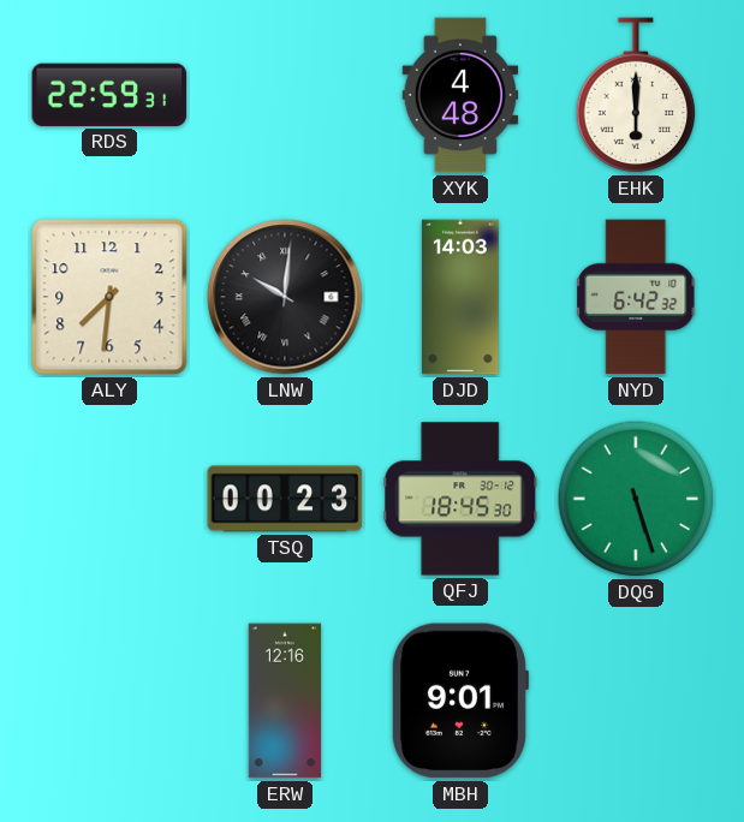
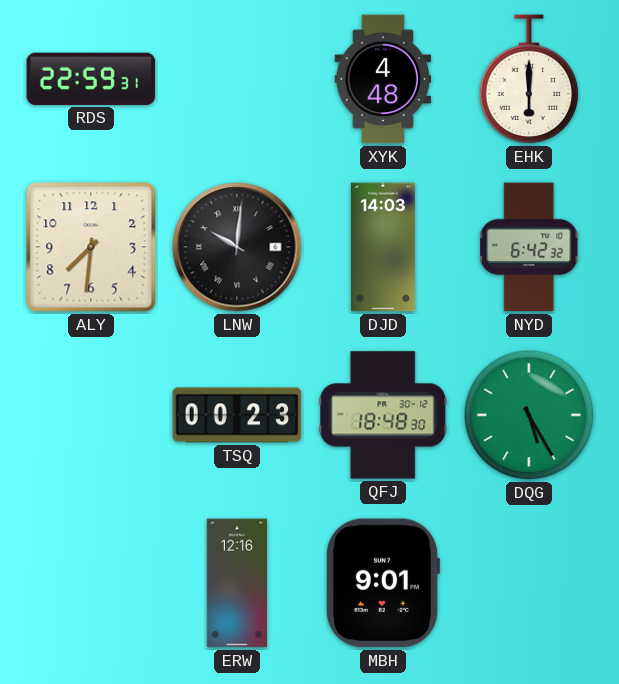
QFJ: 18:45 -> 18:48 (383, 415)
DQG: 5:27 -> 5:25 (529, 415)
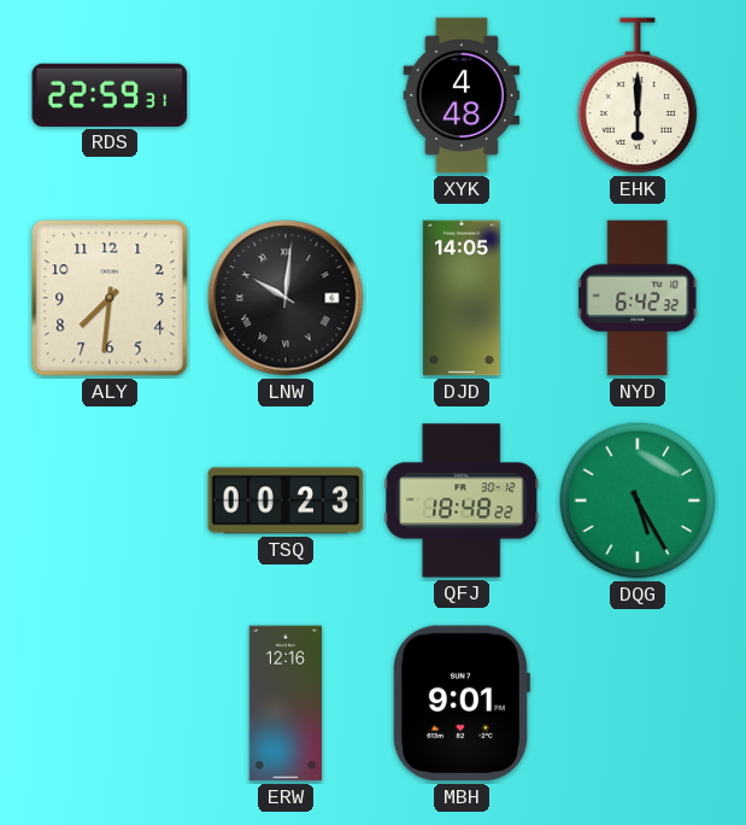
DJD: 14:03 -> 14:05 (462, 298)
QFJ: 18:48:30 -> 18:48:22 (462, 501)
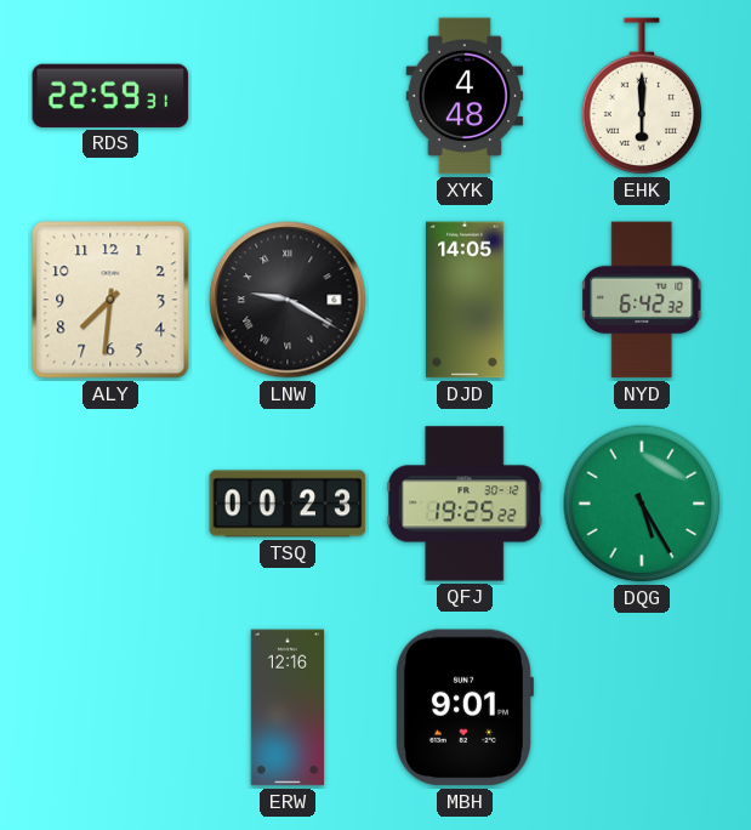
LNW: 10:01 -> 9:20 (288, 300)
QFJ: 18:48 -> 19:25 (465, 504)
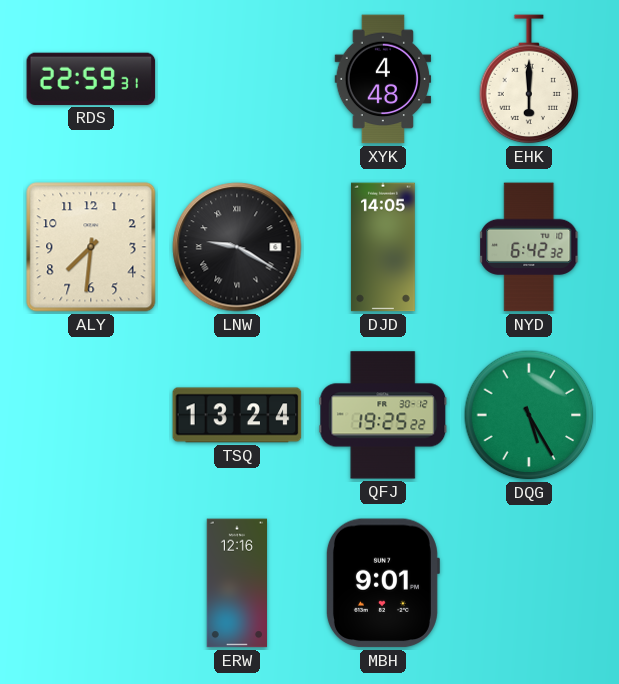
TSQ: 00:23 -> 13:24 (237, 415)
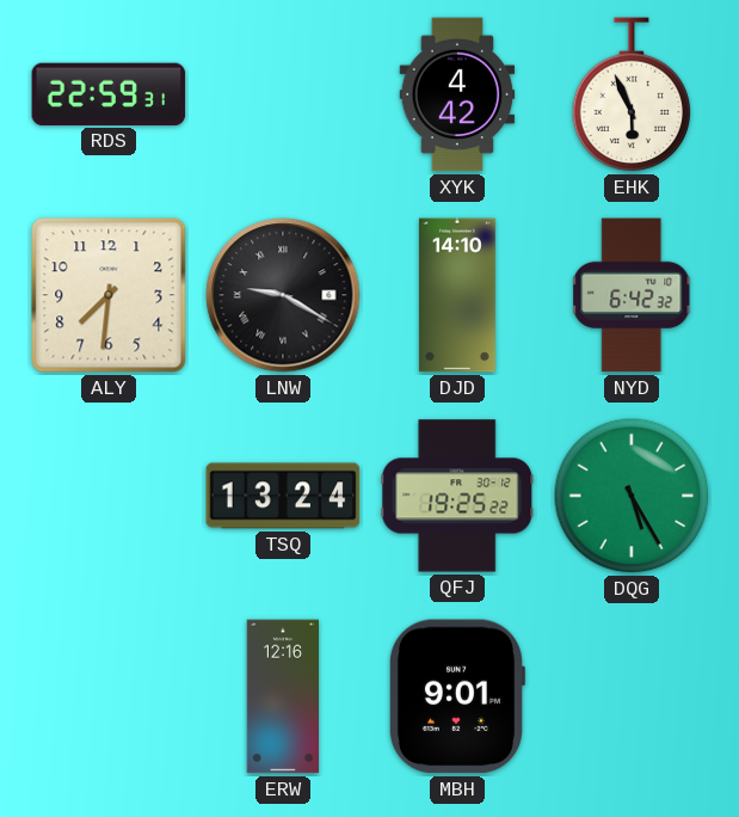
XYK: 4:48 -> 4:42 (457, 94)
EHK: 6:00 -> 5:56 (632, 96)
DJD: 14:05 -> 14:10 (457, 295)
